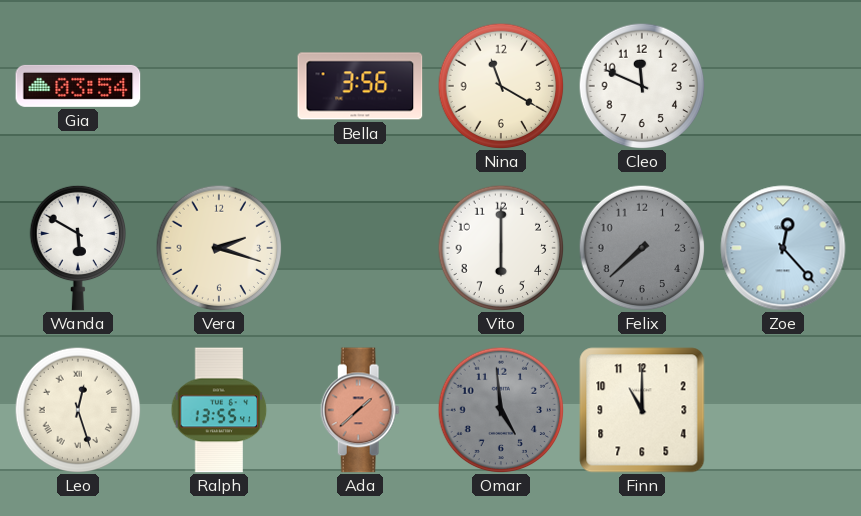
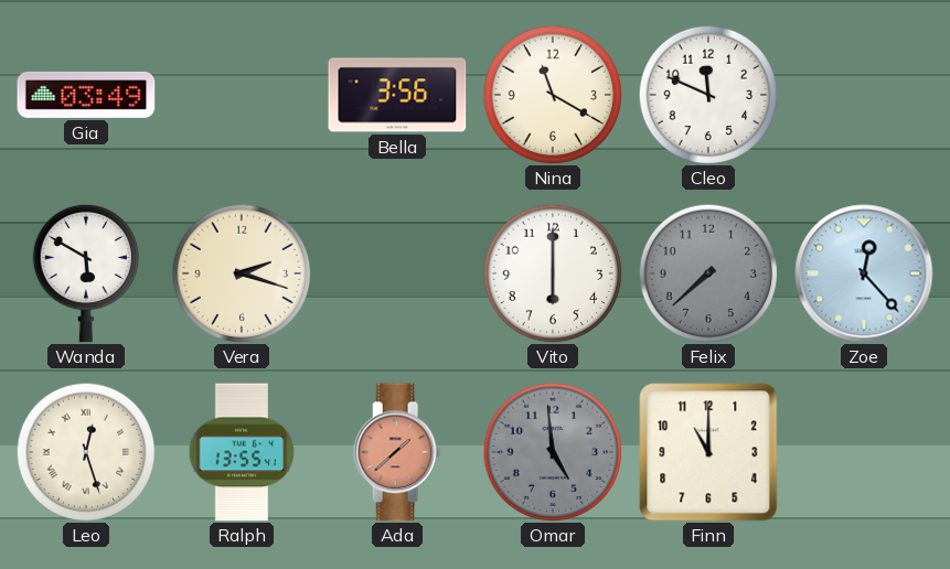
Gia: 03:54 -> 03:49 (86, 95)
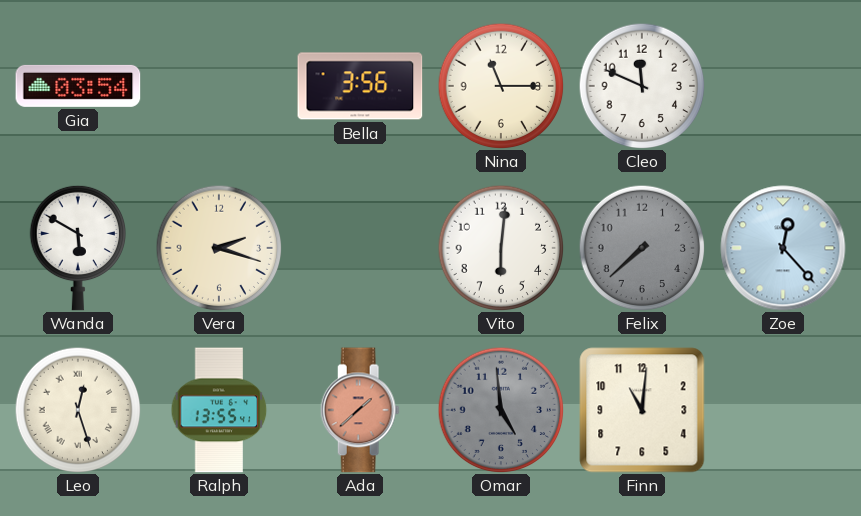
Gia: 03:49 -> 03:54 (78, 86)
Nina: 11:20 -> 11:15 (501, 86)
Vito: 6:00 -> 6:01 (501, 248)
Finn: 11:00 -> 11:01 (642, 410)
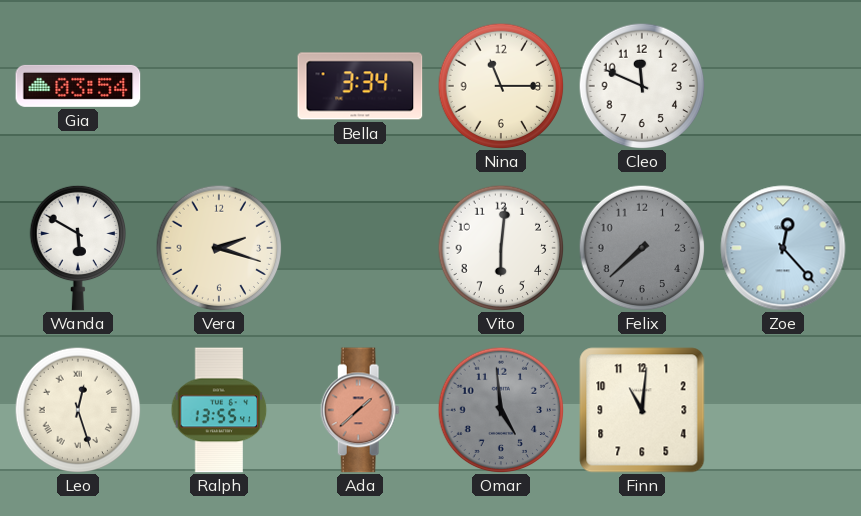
Bella: 3:56 -> 3:34 (360, 86)
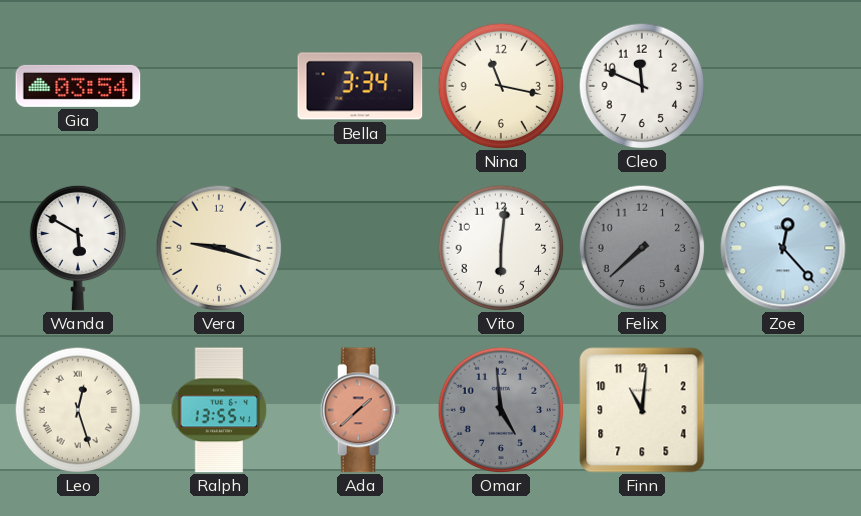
Nina: 11:15 -> 11:17 (501, 86)
Vera: 2:18 -> 9:18 (219, 248)
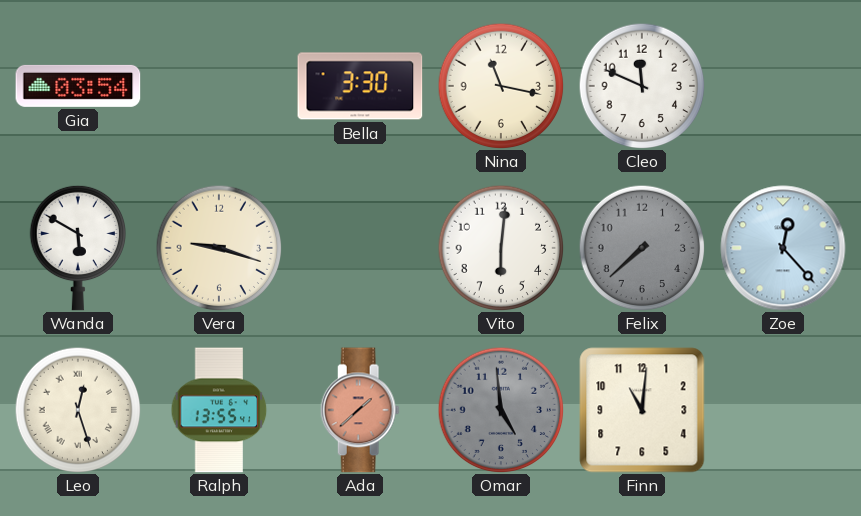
Bella: 3:34 -> 3:30 (360, 86)
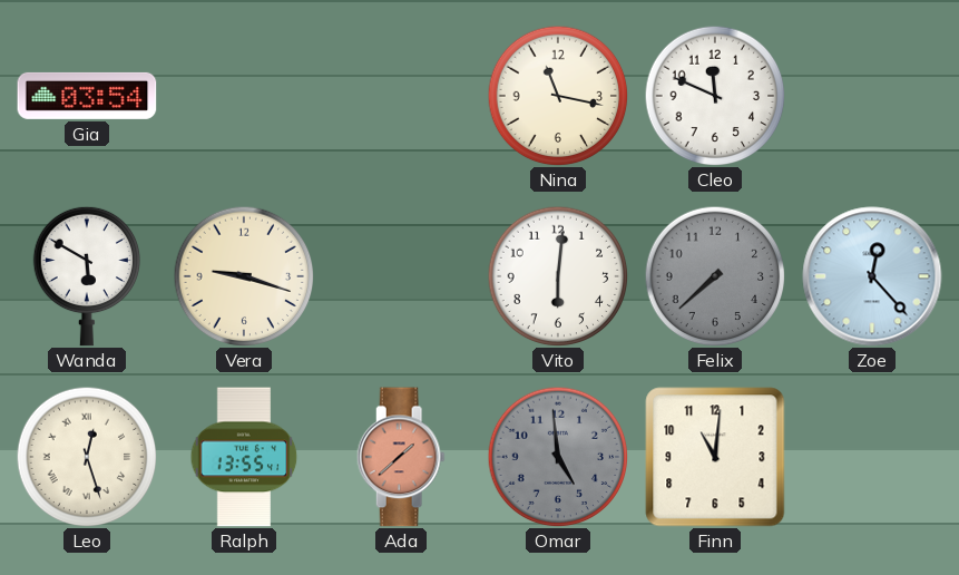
Bella: 3:30 -> none (360, 86)
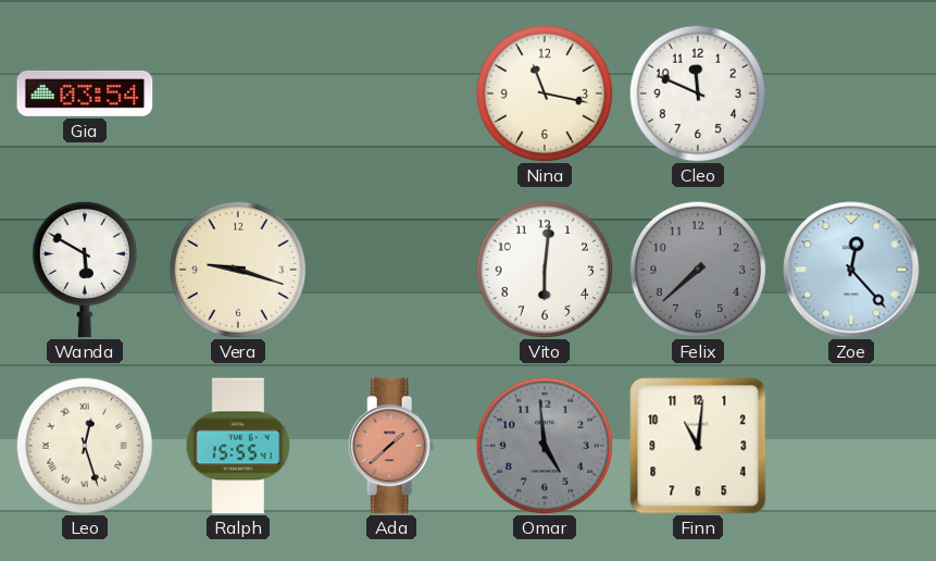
Ralph: 13:55 -> 15:55 (238, 446)
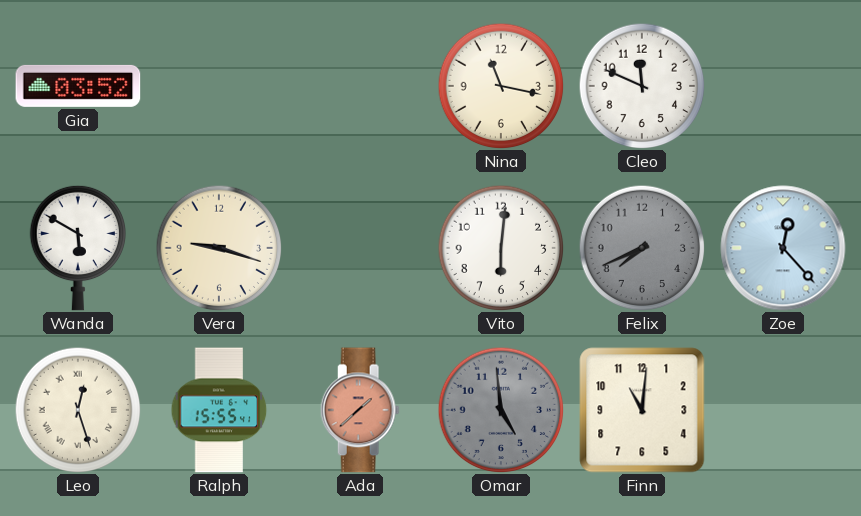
Gia: 03:54 -> 03:52 (78, 86)
Felix: 7:38 -> 7:41 (642, 248)
